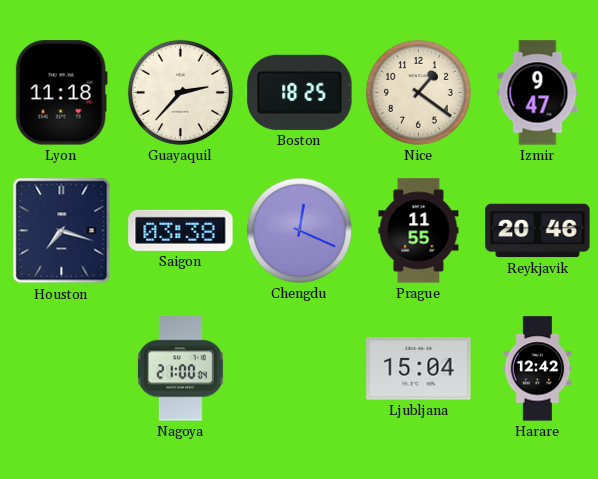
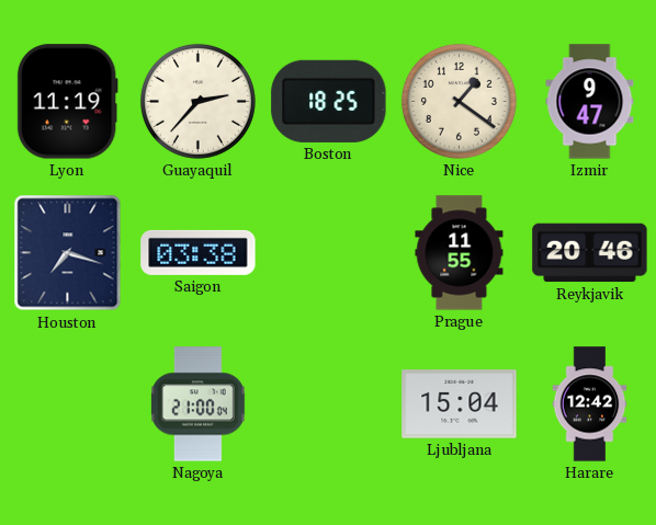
Lyon: 11:18 -> 11:19 (67, 102)
Chengdu: 12:19 -> none (299, 230)
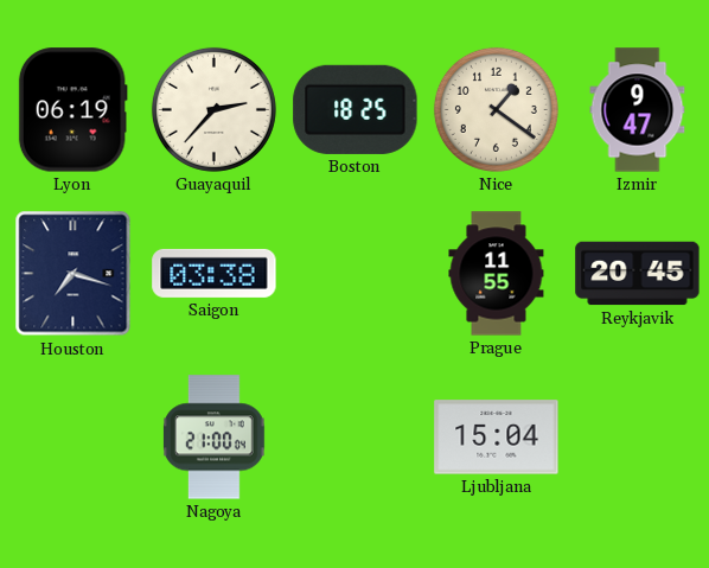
Lyon: 11:19 -> 06:19 (72, 110)
Reykjavik: 20:46 -> 20:45 (638, 274)
Harare: 12:42 -> none (590, 404)
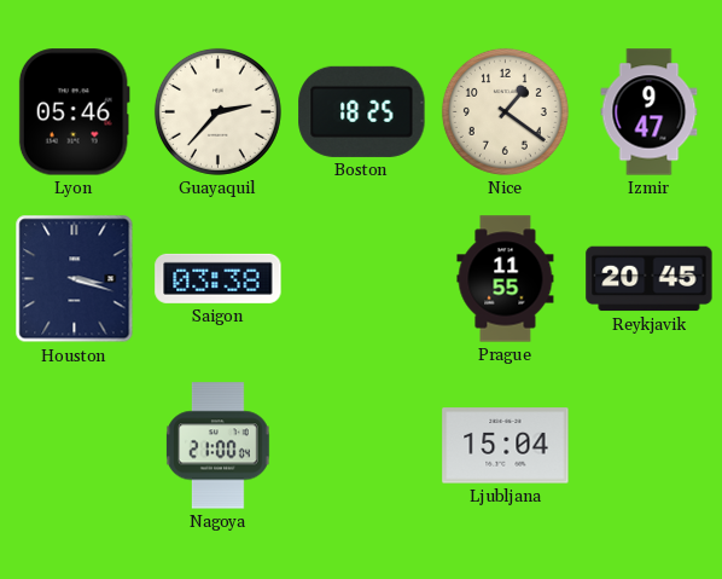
Lyon: 06:19 -> 05:46 (74, 112)
Houston: 7:18 -> 3:18 (75, 279)
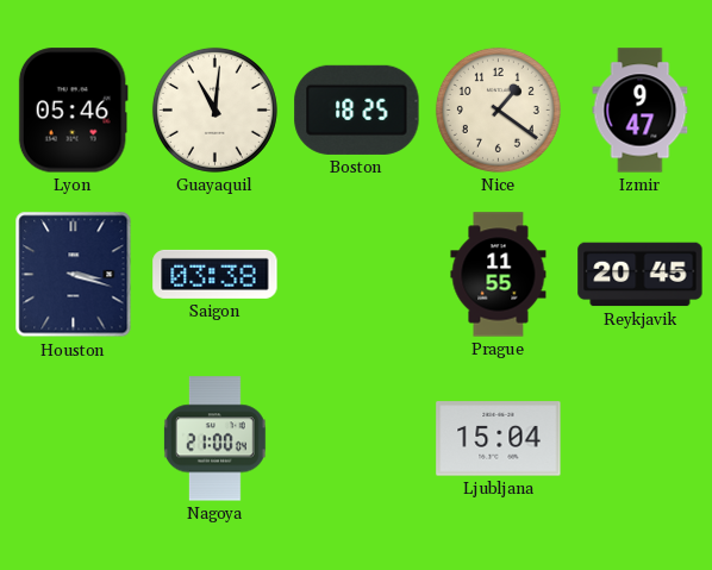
Guayaquil: 2:37 -> 11:01 (214, 109)
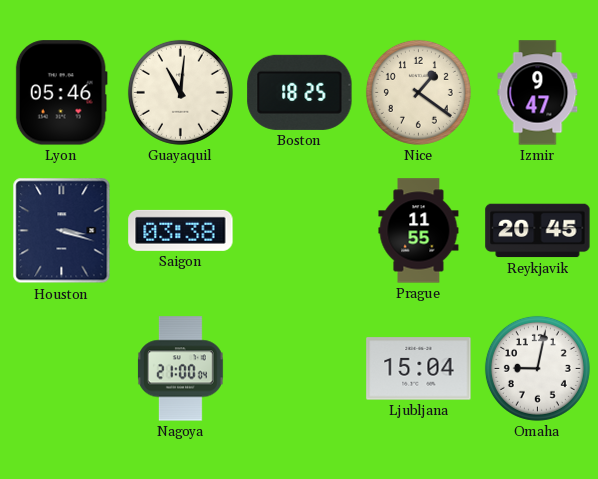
Omaha: none -> 9:02 (537, 368)
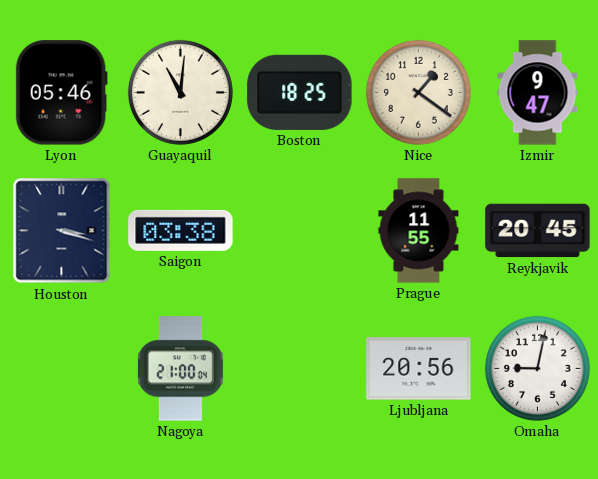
Ljubljana: 15:04 -> 20:56 (419, 369)
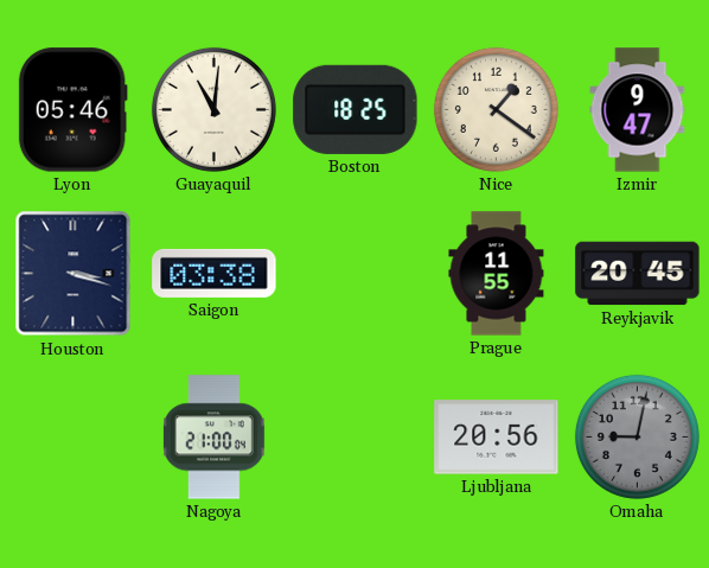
Omaha dial: white -> grey (637, 436)
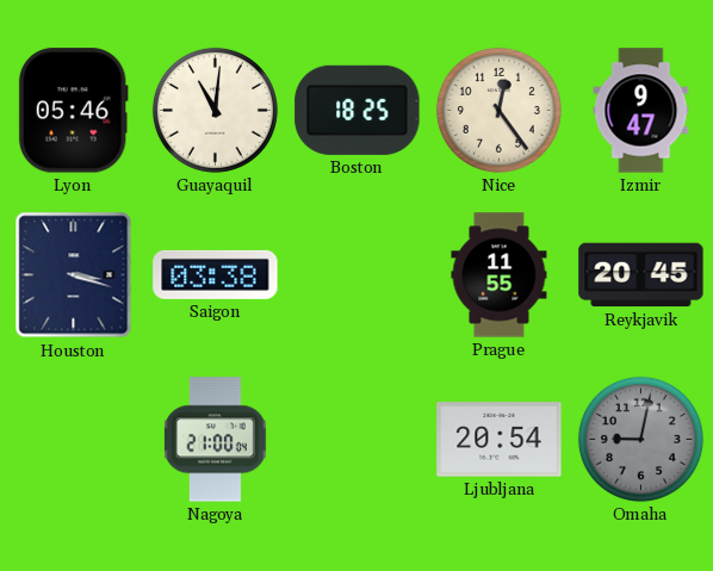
Nice: 1:21 -> 12:24 (498, 110)
Ljubljana: 20:56 -> 20:54 (500, 440)
